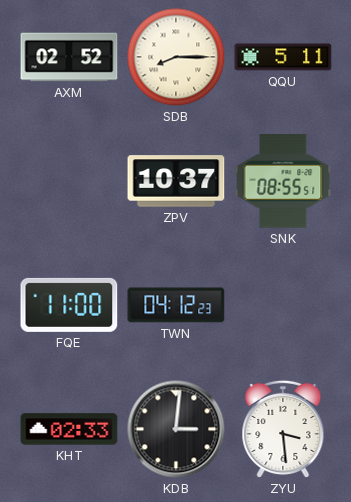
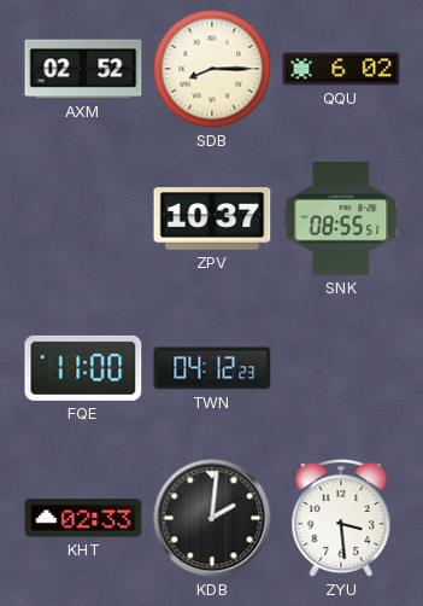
QQU: 5:11 -> 6:02 (341, 69)
KDB: 3:01 -> 2:01 (212, 518)
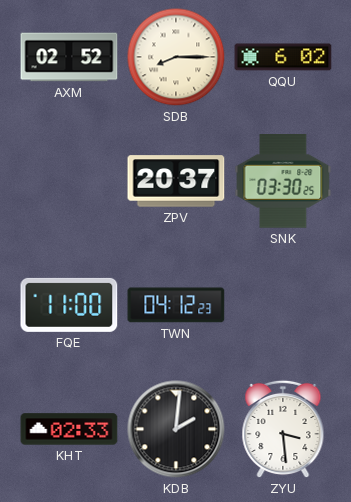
ZPV: 10:37 -> 20:37 (176, 181)
SNK: 08:55 -> 03:30 (283, 181)
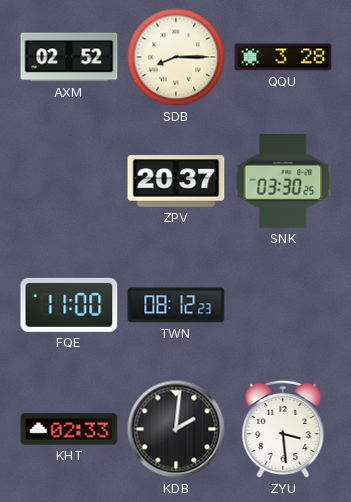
QQU: 6:02 -> 3:28 (283, 57)
TWN: 04:12 -> 08:12 (176, 305)
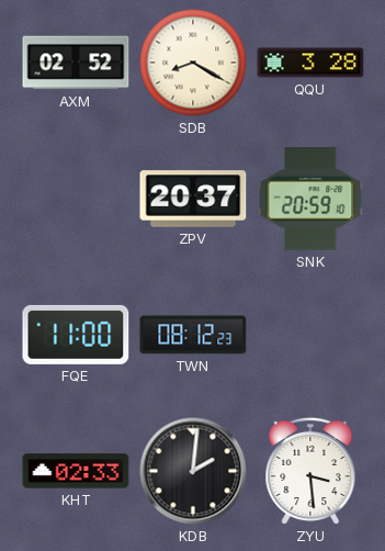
SDB: 8:15 -> 8:20 (193, 63)
SNK: 03:30 -> 20:59 (310, 199)
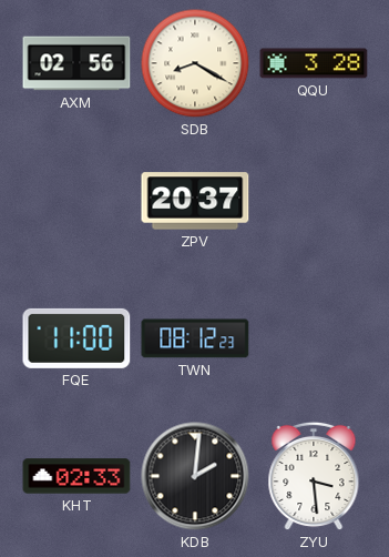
AXM: 02:52 -> 02:56 (76, 63)
SNK: 20:59 -> none (310, 199)
